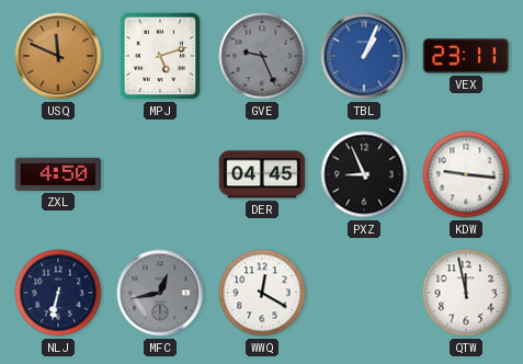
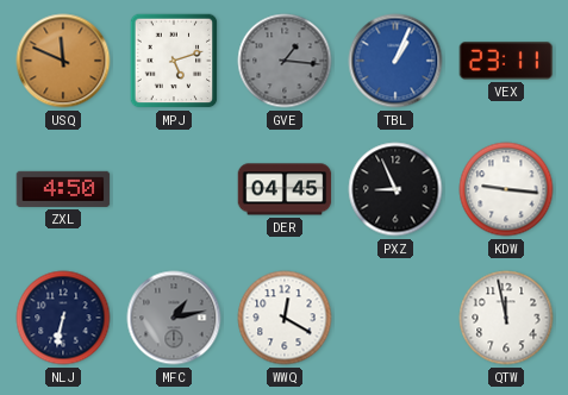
GVE: 9:26 -> 1:16 (285, 61)
MFC: 12:43 -> 1:13 (174, 318)
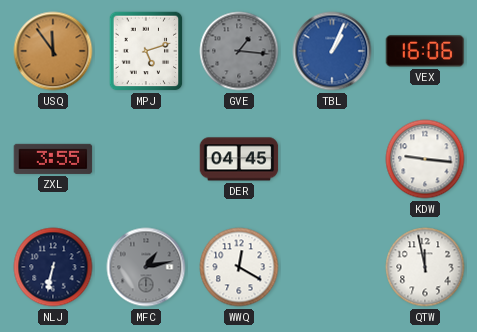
USQ: 11:49 -> 11:54 (53, 51)
VEX: 23:11 -> 16:06 (425, 51)
ZXL: 4:50 -> 3:55 (53, 159)
PXZ: 8:56 -> none (395, 189)
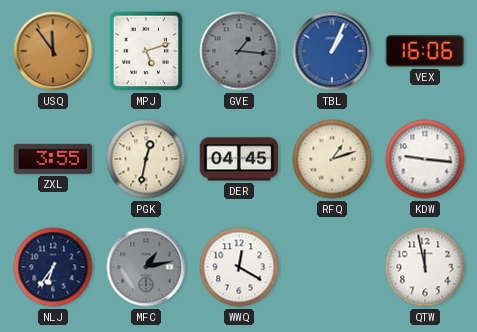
PGK: none -> 12:32 (146, 159)
RFQ: none -> 1:12 (332, 159)
NLJ: 6:32 -> 6:36 (53, 267)
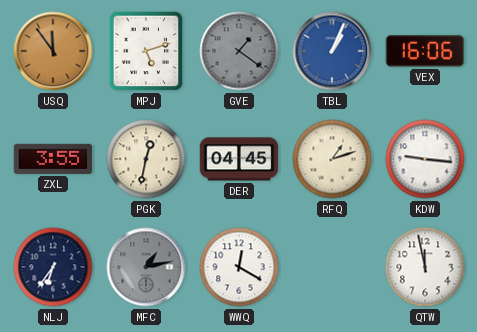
GVE: 1:16 -> 1:21 (239, 51)
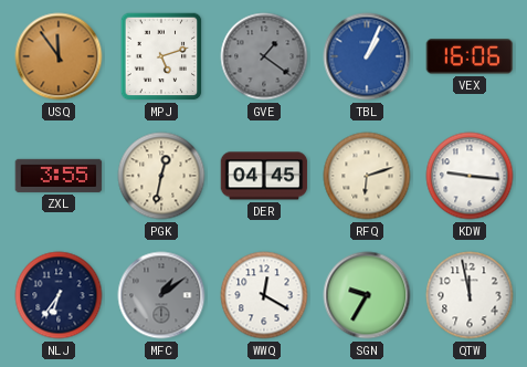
RFQ: 1:12 -> 6:12 (367, 176)
MFC: 1:13 -> 1:09 (161, 295)
SGN: none -> 9:35 (367, 295)
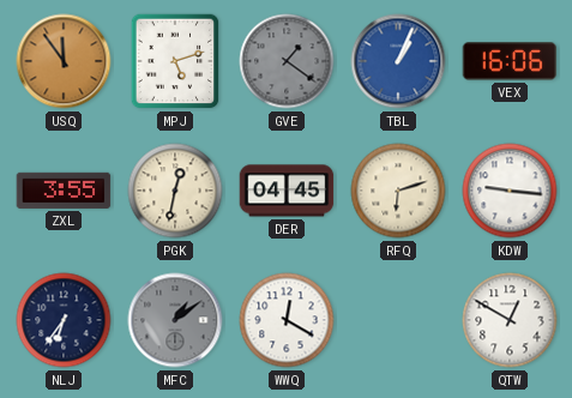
SGN: 9:35 -> none (367, 295)
QTW: 11:58 -> 12:50 (510, 320)
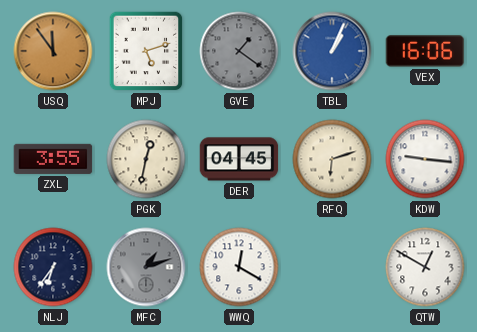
MFC: 1:09 -> 1:12 (146, 267)
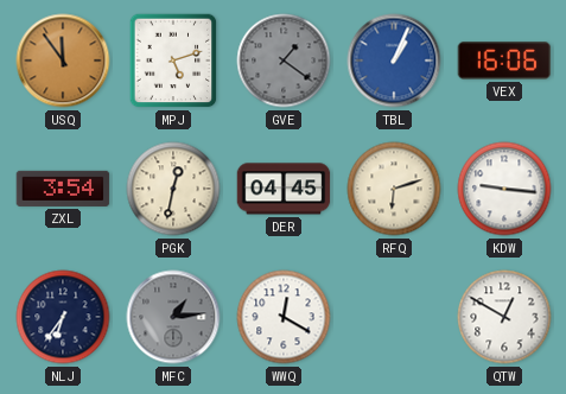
ZXL: 3:55 -> 3:54 (63, 189)
MFC: 1:12 -> 1:14 (173, 317)
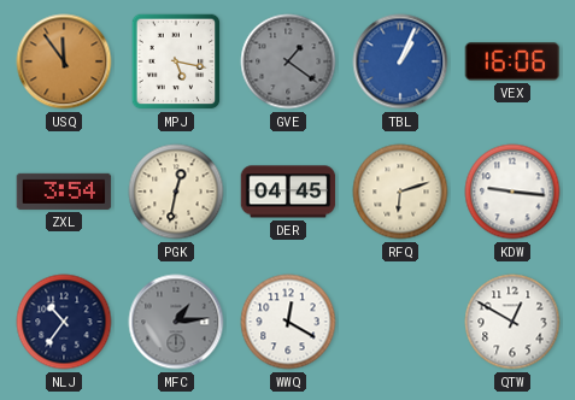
MPJ: 5:12 -> 5:17 (176, 61)
NLJ: 6:36 -> 10:36 (64, 322)
